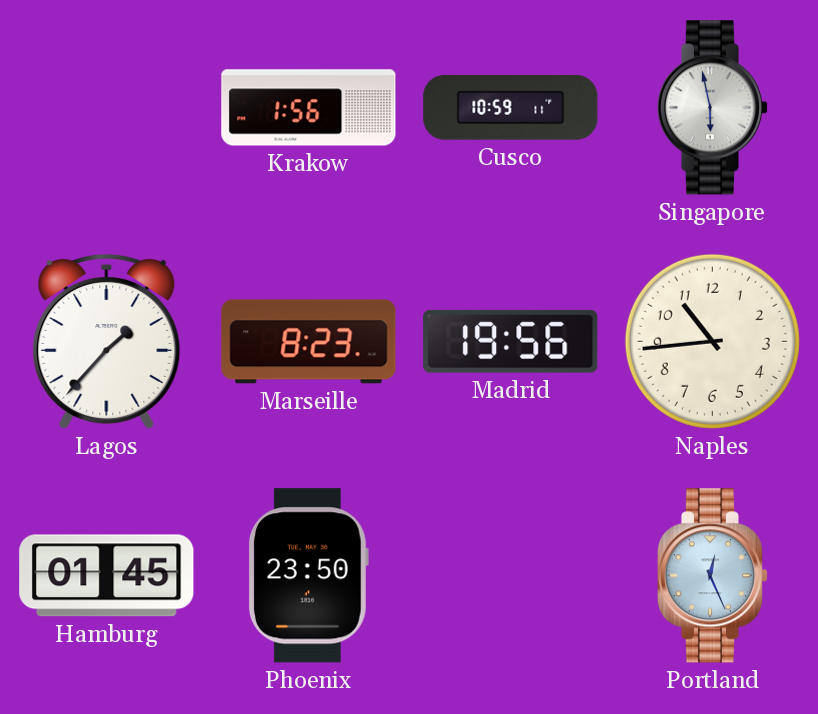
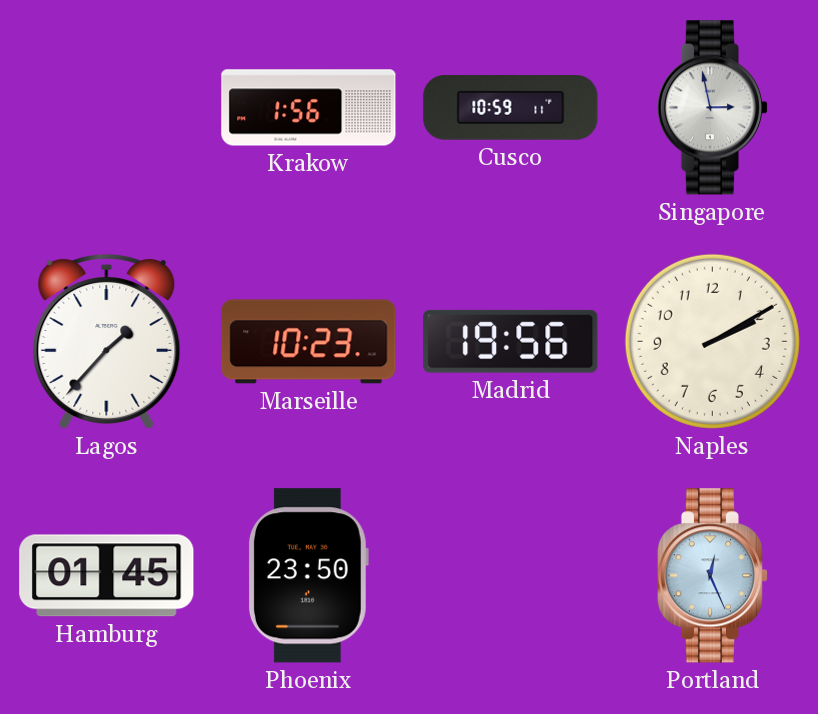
Singapore: 5:58 -> 2:58 (713, 108)
Marseille: 8:23 -> 10:23 (309, 342)
Naples: 10:44 -> 2:10 (712, 341)
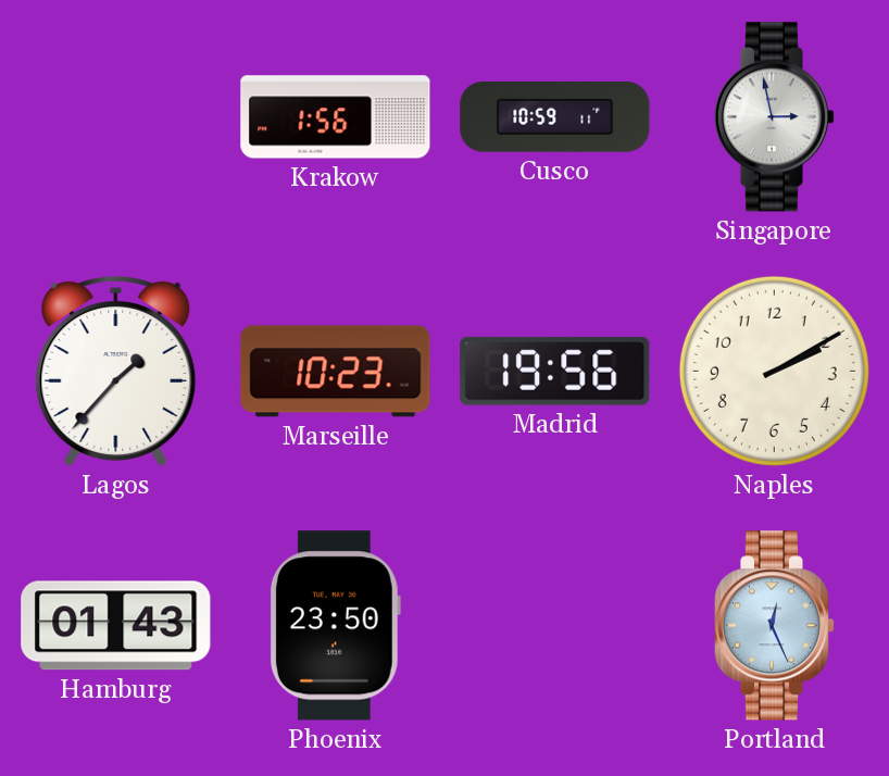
Hamburg: 01:45 -> 01:43 (116, 626)
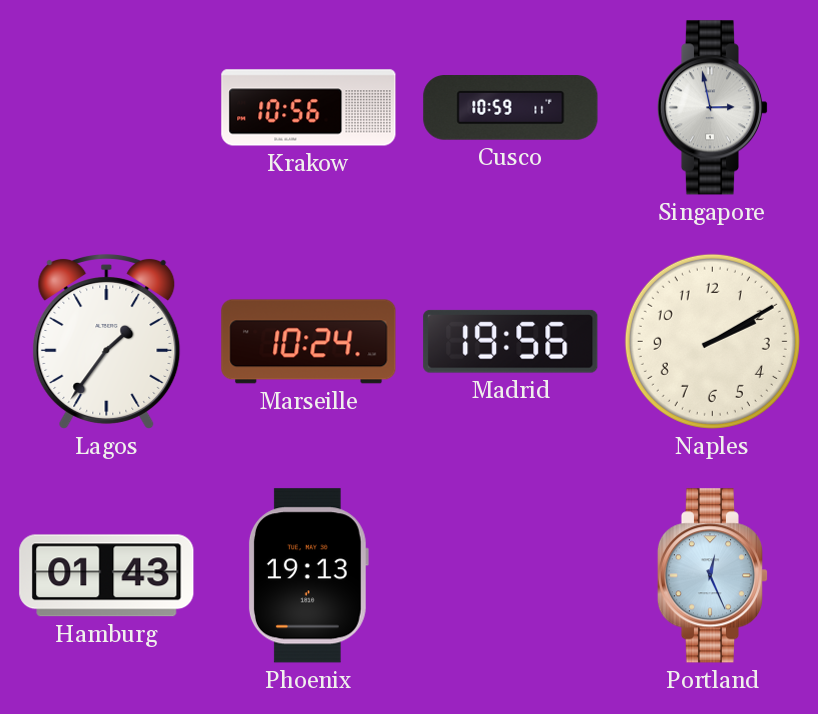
Krakow: 1:56 -> 10:56 (309, 108)
Lagos: 1:37 -> 1:36 (107, 341)
Marseille: 10:23 -> 10:24 (309, 342)
Phoenix: 23:50 -> 19:13 (308, 576)
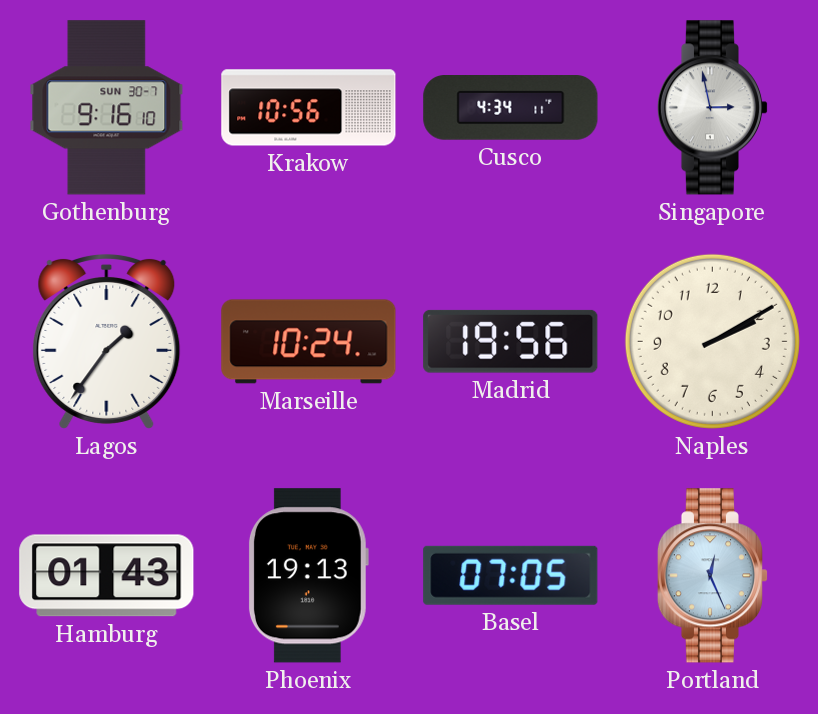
Gothenburg: none -> 9:16 (107, 108)
Cusco: 10:59 -> 4:34 (511, 108)
Basel: none -> 07:05 (511, 575)
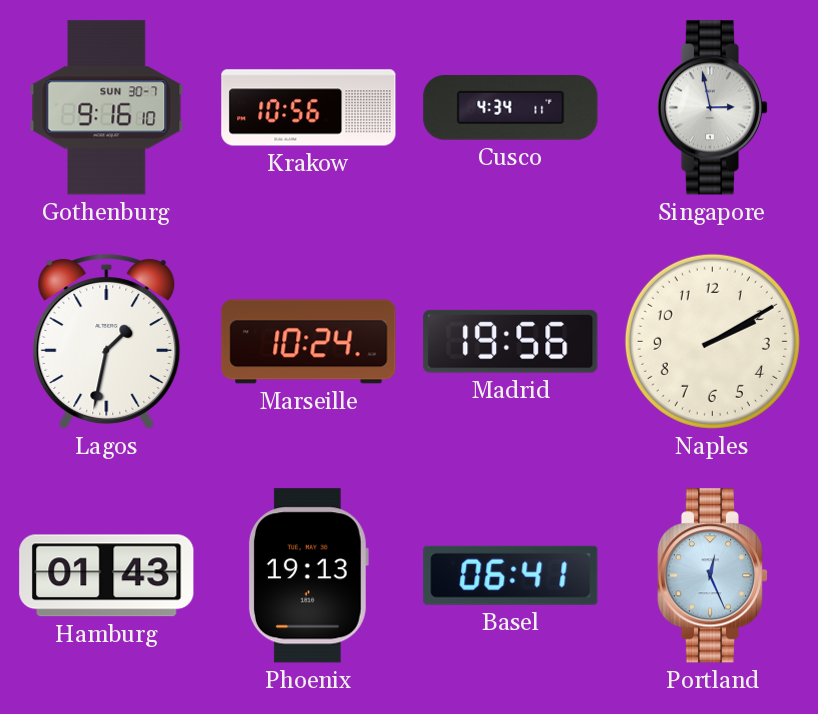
Lagos: 1:36 -> 1:32 (107, 341)
Basel: 07:05 -> 06:41 (511, 575)
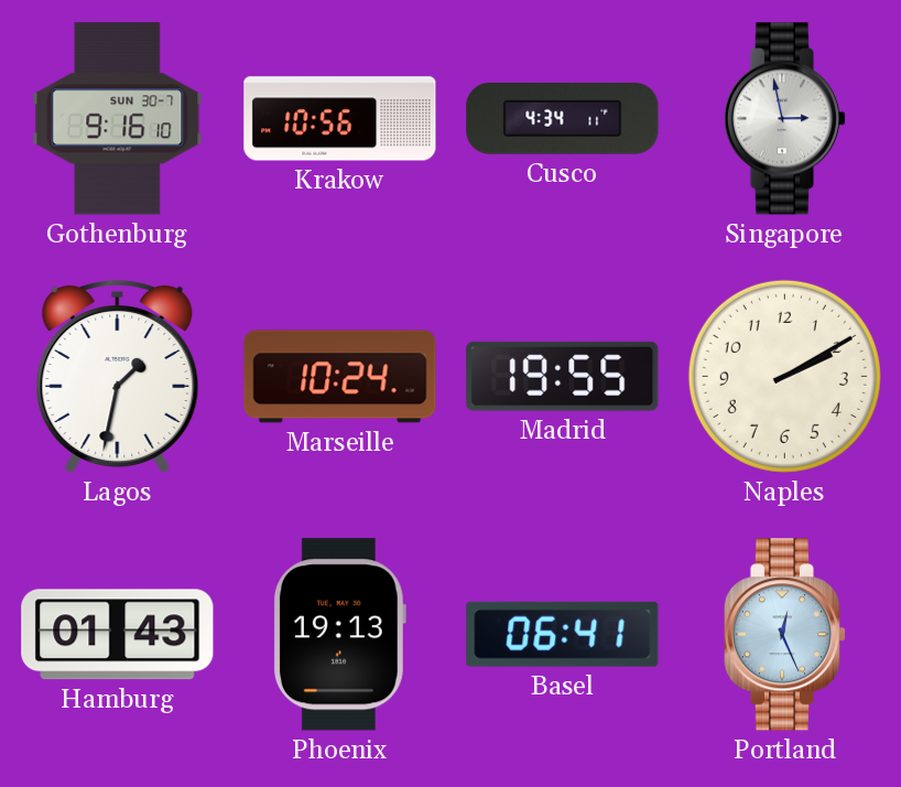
Madrid: 19:56 -> 19:55 (563, 376)
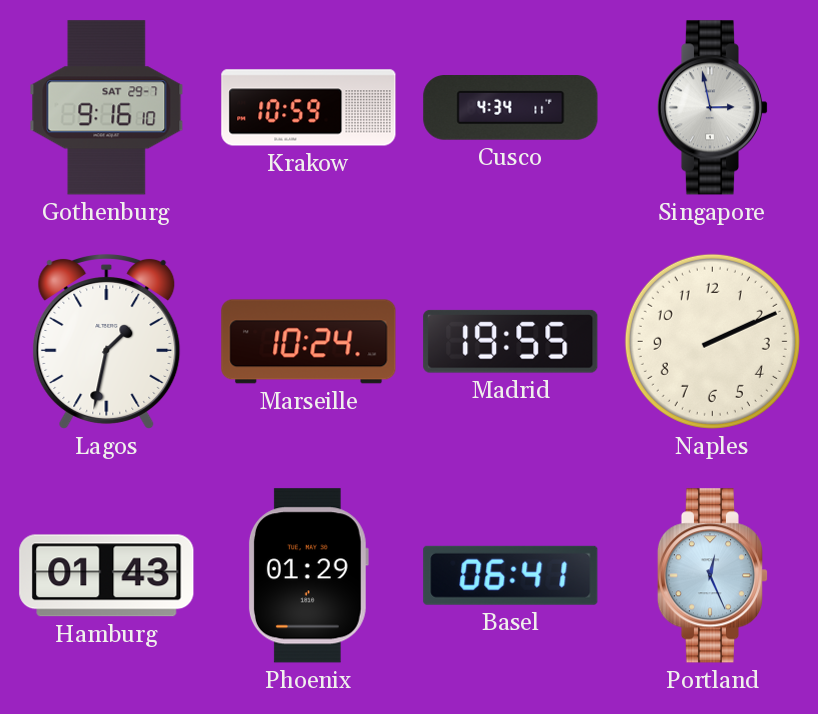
Gothenburg date: SUN 30-7 -> SAT 29-7 (107, 108)
Krakow: 10:56 -> 10:59 (309, 108)
Naples: 2:10 -> 2:11 (712, 341)
Phoenix: 19:13 -> 01:29 (308, 576)
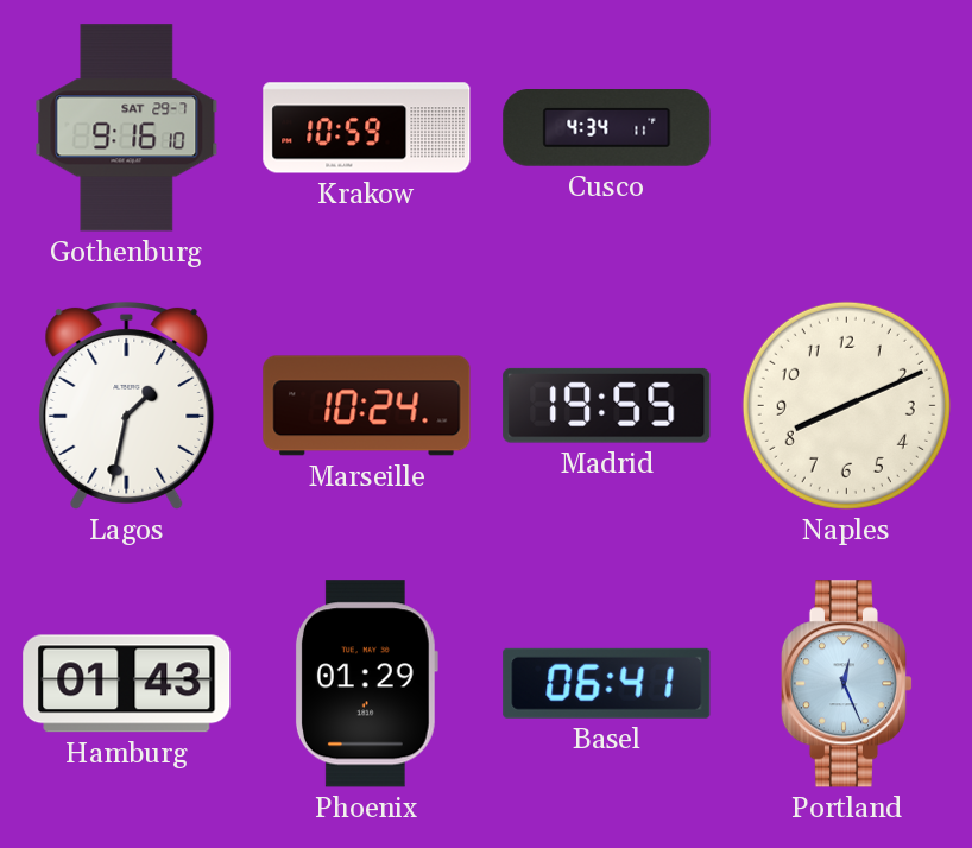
Singapore: 2:58 -> none (713, 108)
Naples: 2:11 -> 8:11 (846, 405)
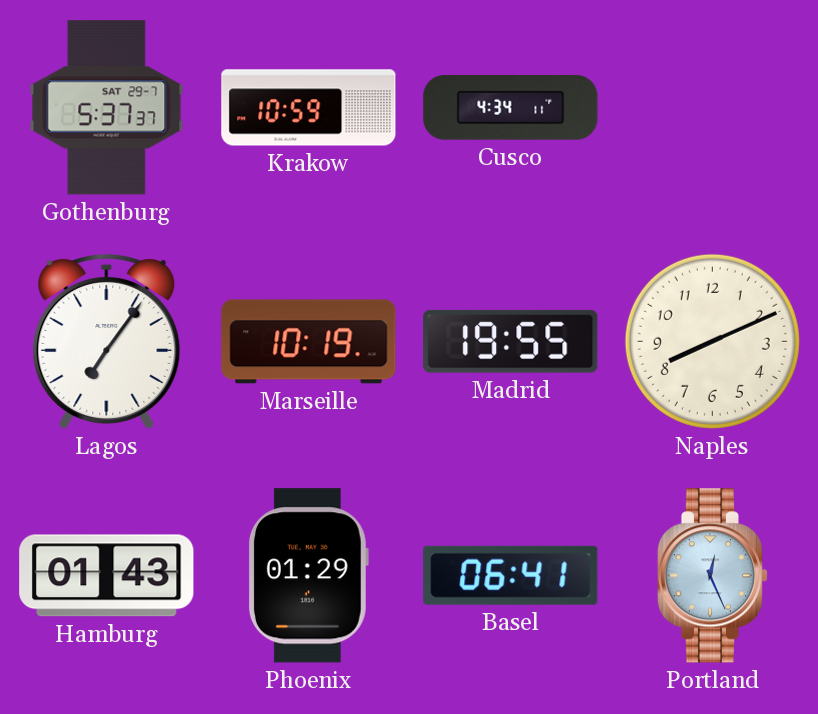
Gothenburg: 9:16 -> 5:37 (107, 108)
Lagos: 1:32 -> 7:06 (107, 341)
Marseille: 10:24 -> 10:19 (309, 342)
